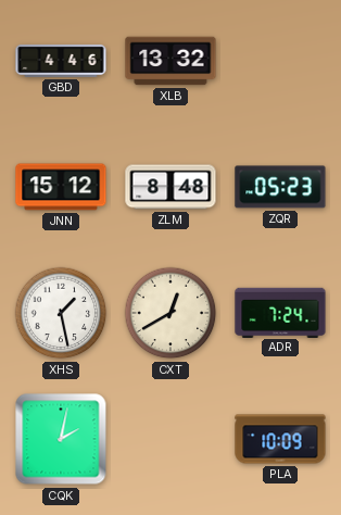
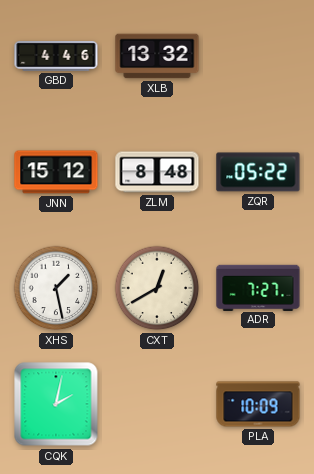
ZQR: 05:23 -> 05:22 (258, 172)
ADR: 7:24 -> 7:27 (258, 287)
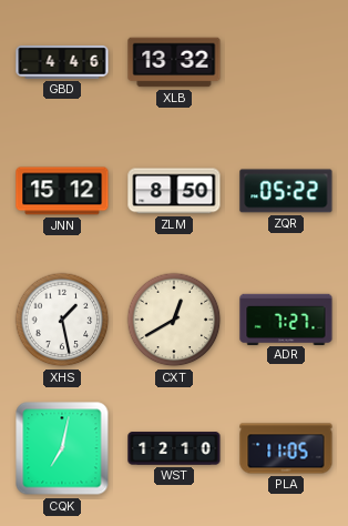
ZLM: 8:48 -> 8:50 (174, 191)
CQK: 2:02 -> 7:02 (62, 448)
WST: none -> 12:10 (174, 448)
PLA: 10:09 -> 11:05 (286, 448)
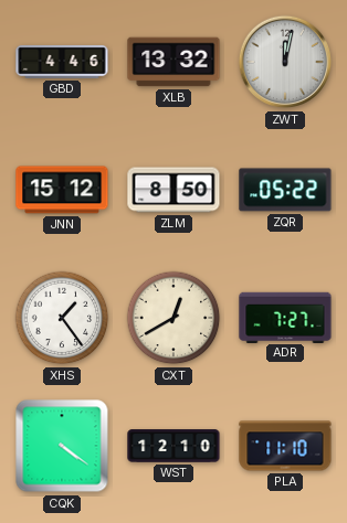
ZWT: none -> 12:02 (285, 62)
XHS: 1:28 -> 1:24 (62, 318)
CQK: 7:02 -> 4:21 (62, 446)
PLA: 11:05 -> 11:10 (285, 446)
